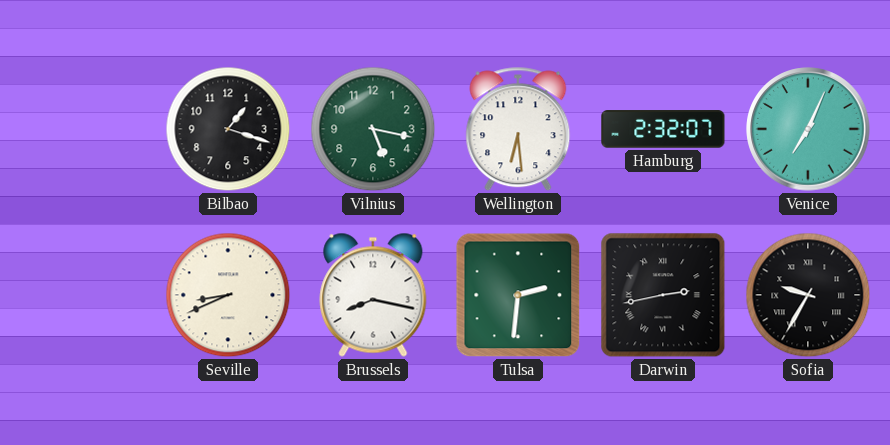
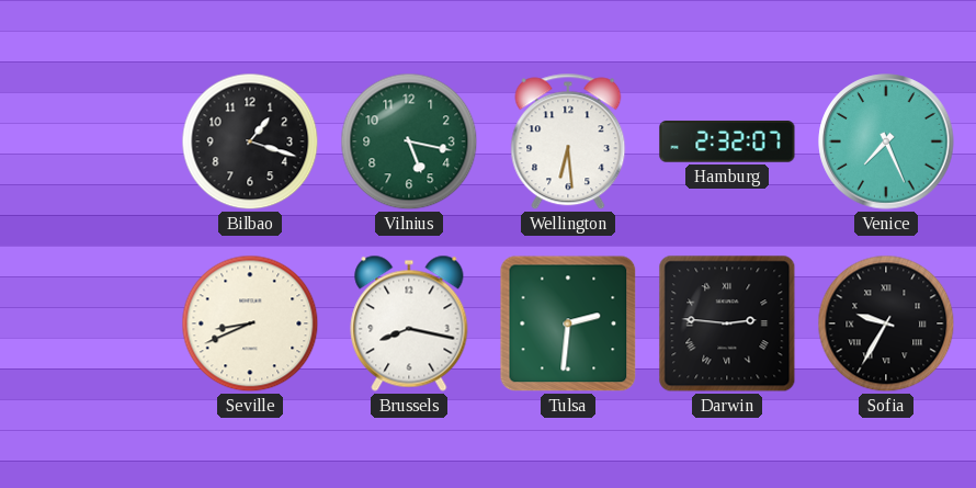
Venice: 7:04 -> 7:26 (886, 141)
Darwin: 2:43 -> 2:46 (727, 324)
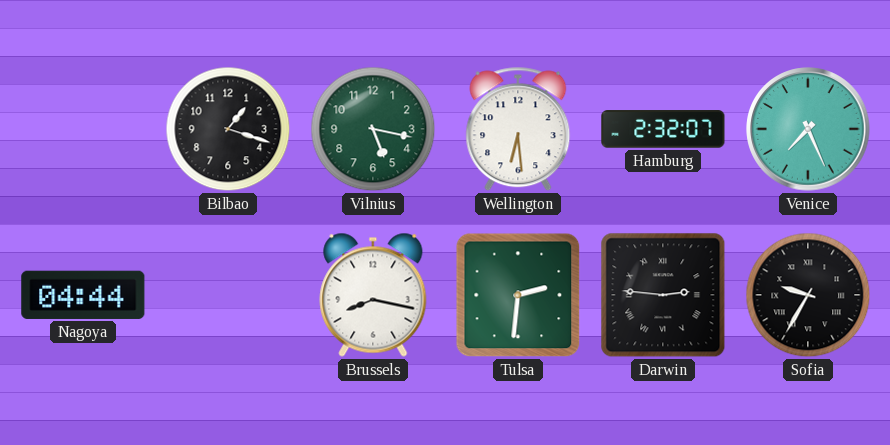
Nagoya: none -> 04:44 (83, 295)
Seville: 8:41 -> none (250, 324)
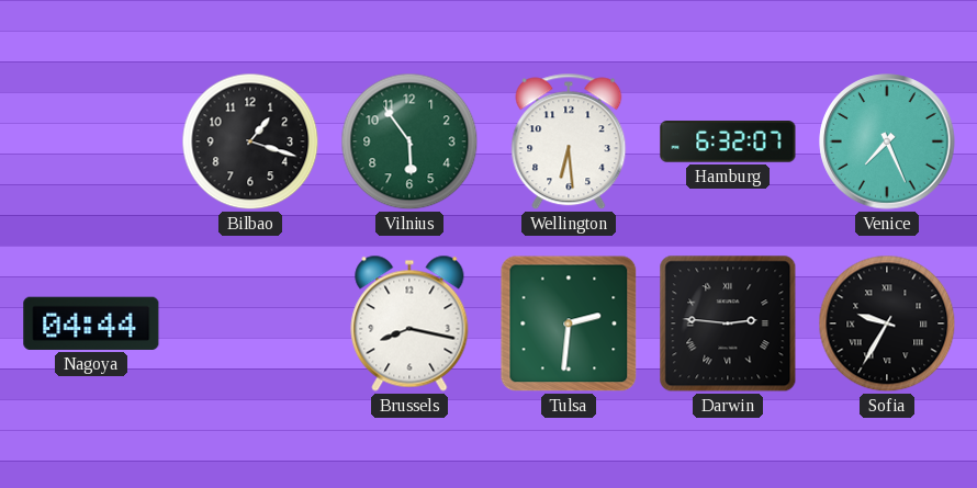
Vilnius: 5:17 -> 5:54 (409, 141)
Hamburg: 2:32 -> 6:32 (728, 141)
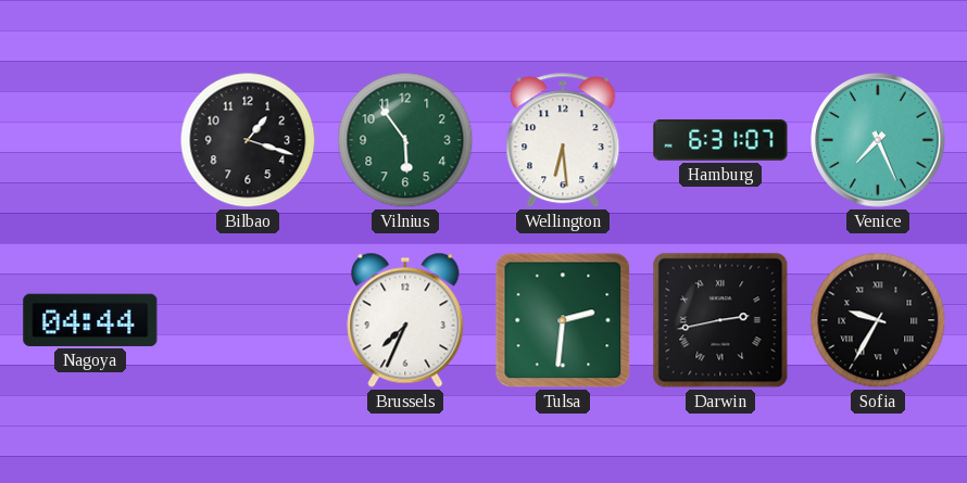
Hamburg: 6:32 -> 6:31 (720, 140)
Brussels: 8:17 -> 7:34 (405, 320)
Darwin: 2:46 -> 2:43 (720, 320)
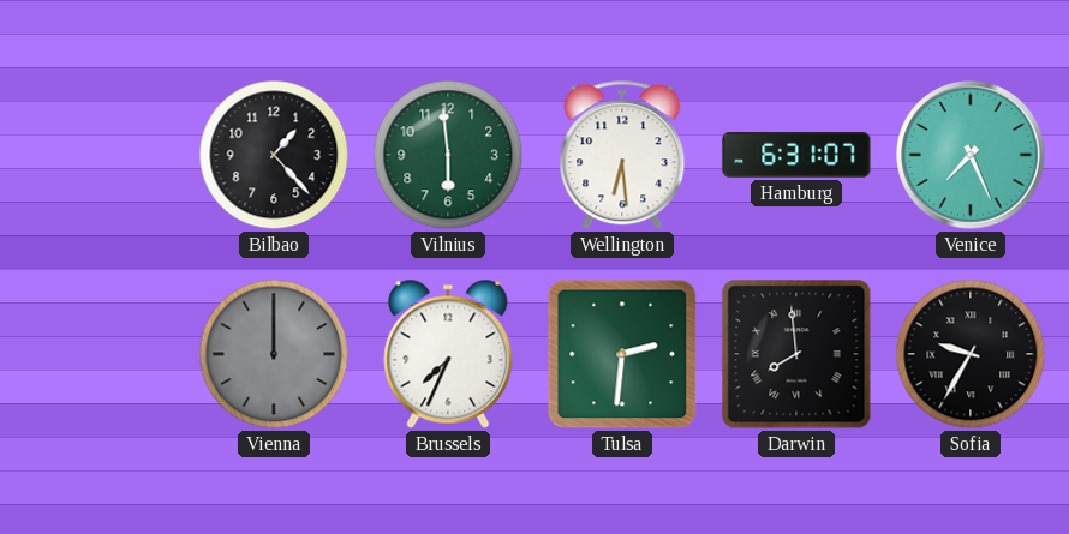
Bilbao: 1:18 -> 1:23 (274, 155)
Vilnius: 5:54 -> 5:59 (448, 155)
Nagoya: 04:44 -> none (90, 320)
Vienna: none -> 12:00 (274, 354)
Darwin: 2:43 -> 7:59 (796, 354)
